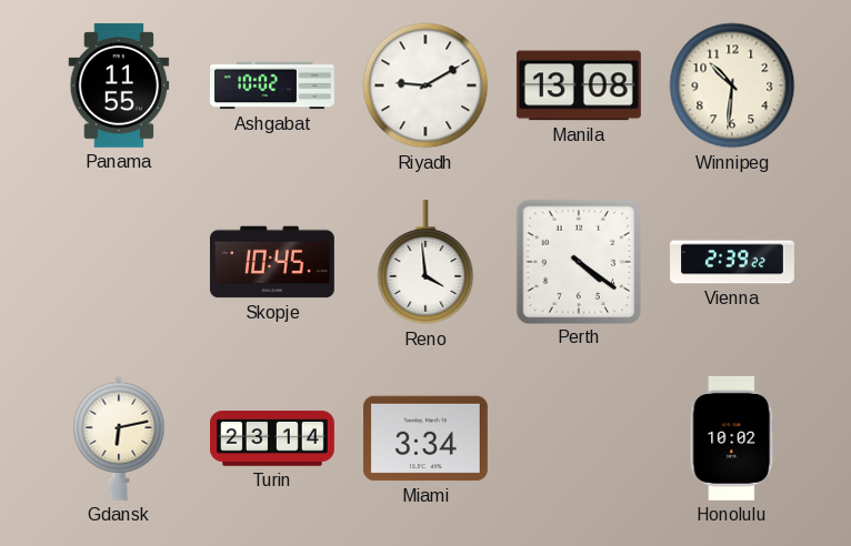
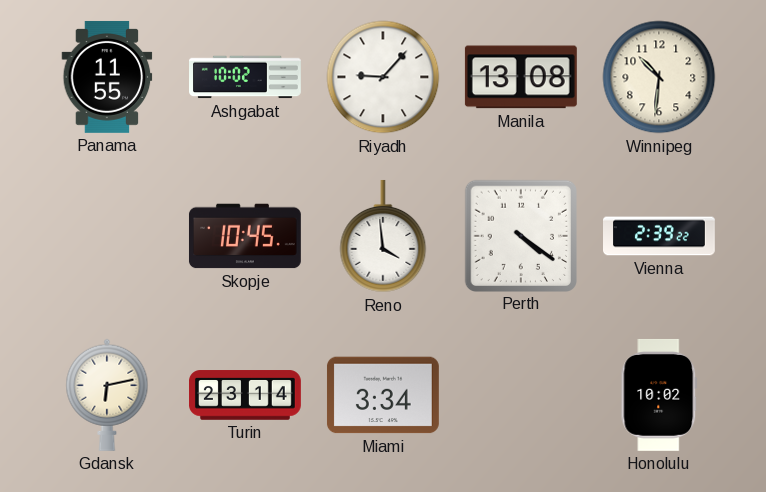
Riyadh: 9:10 -> 9:07 (383, 77)
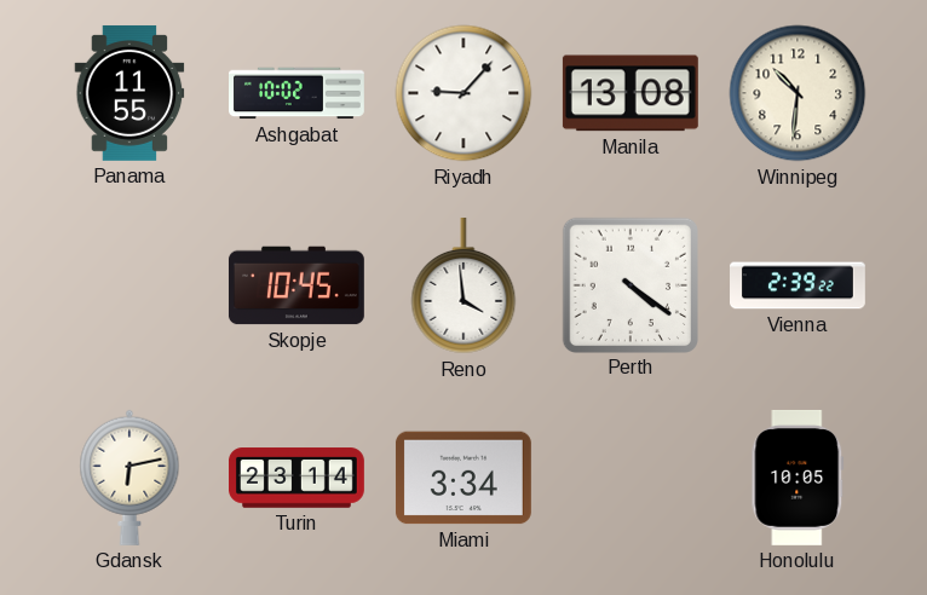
Honolulu: 10:02 -> 10:05 (798, 478)
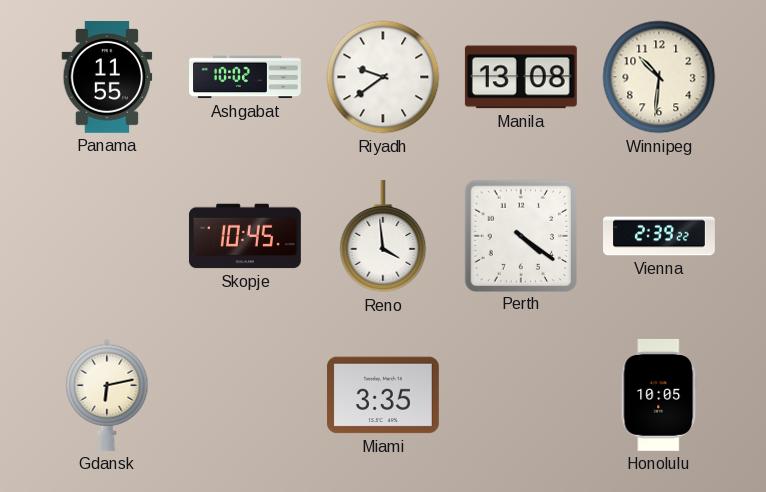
Riyadh: 9:07 -> 9:39 (383, 77)
Turin: 23:14 -> none (298, 478)
Miami: 3:34 -> 3:35 (383, 395)
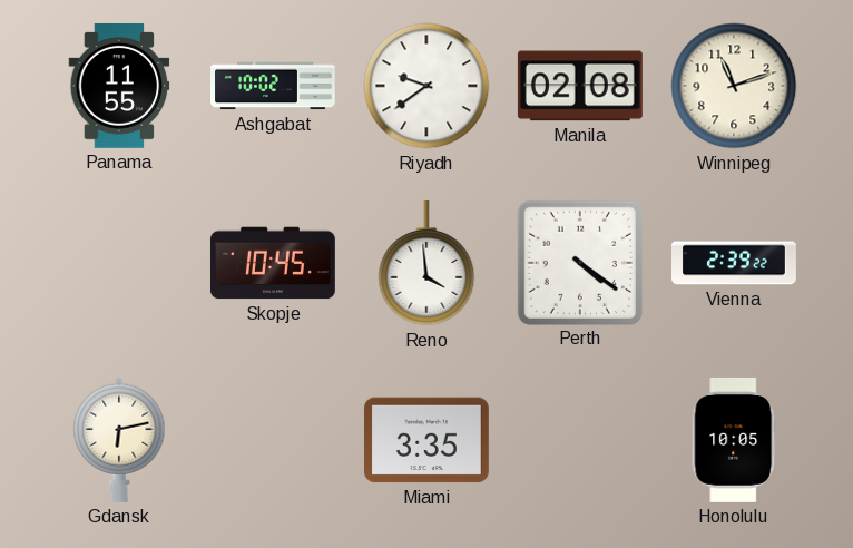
Manila: 13:08 -> 02:08 (580, 86)
Winnipeg: 10:31 -> 11:12 (734, 86)
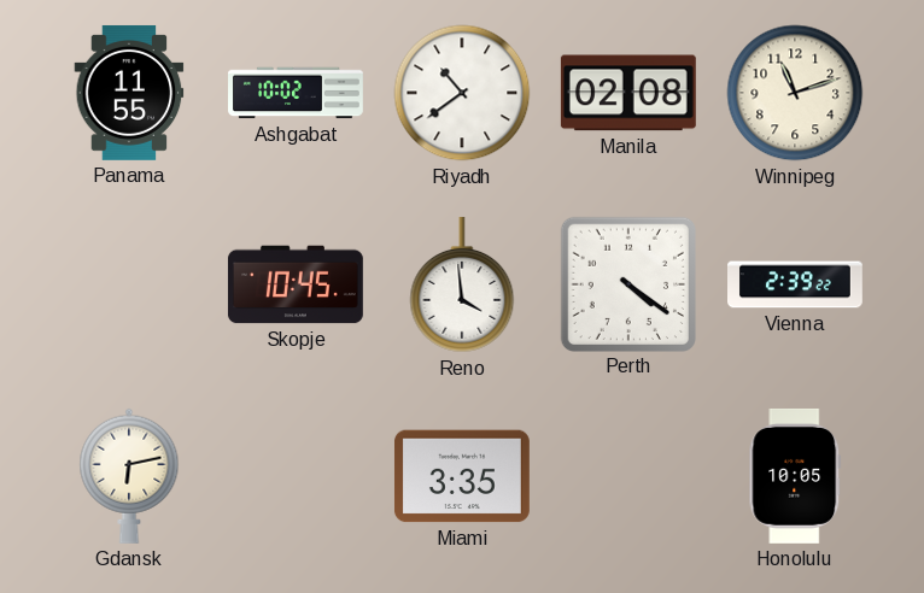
Riyadh: 9:39 -> 10:39 (462, 93)
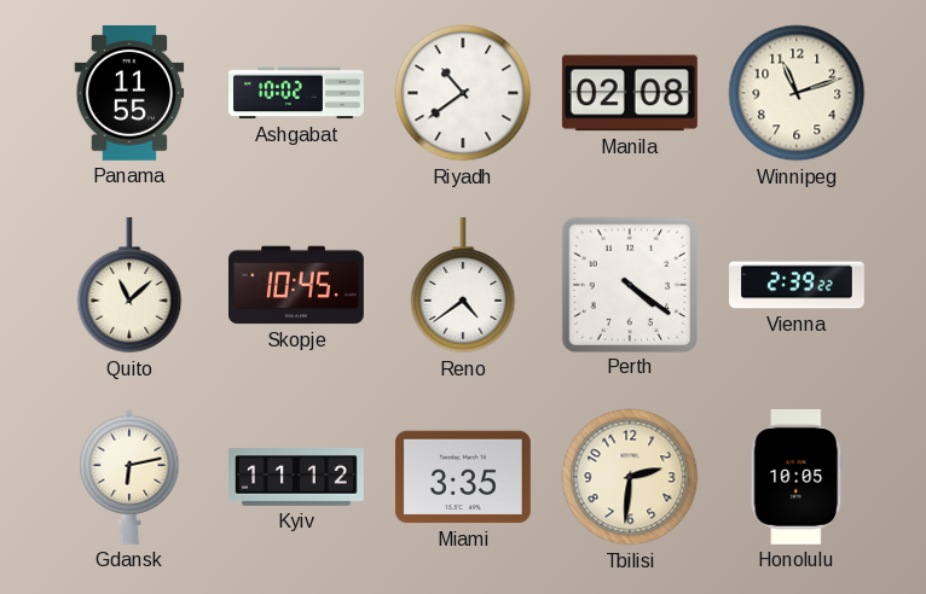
Quito: none -> 11:08 (129, 285)
Reno: 3:59 -> 4:39 (463, 285)
Kyiv: none -> 11:12 (297, 477)
Tbilisi: none -> 2:31 (630, 477)
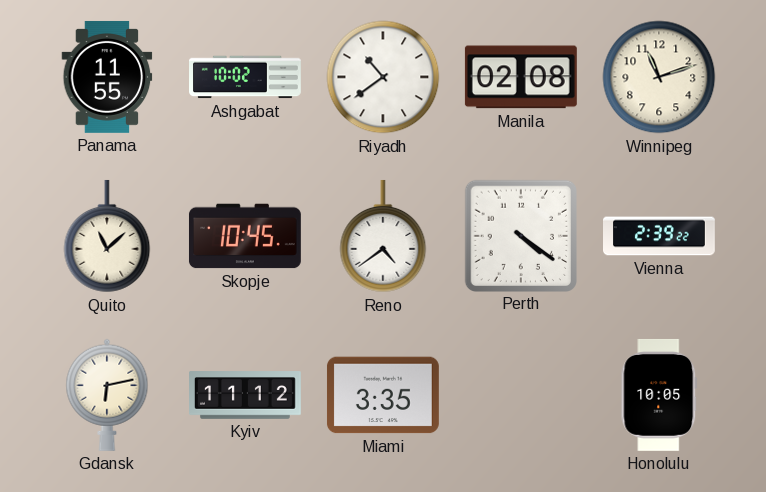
Tbilisi: 2:31 -> none (630, 477)
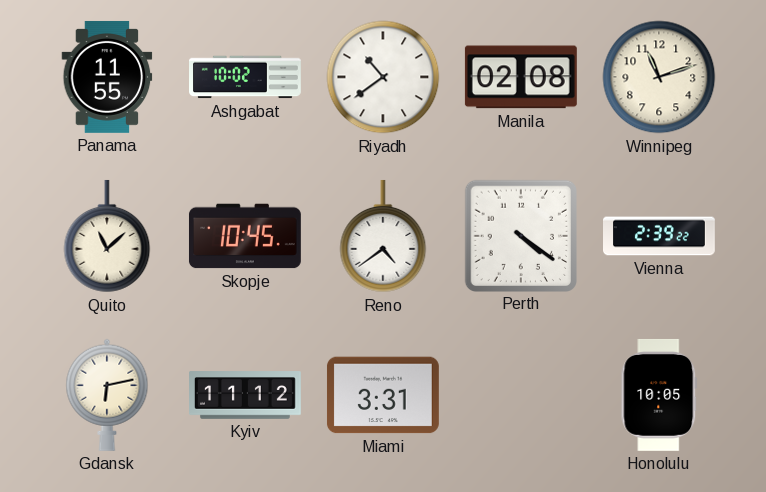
Miami: 3:35 -> 3:31 (383, 395)
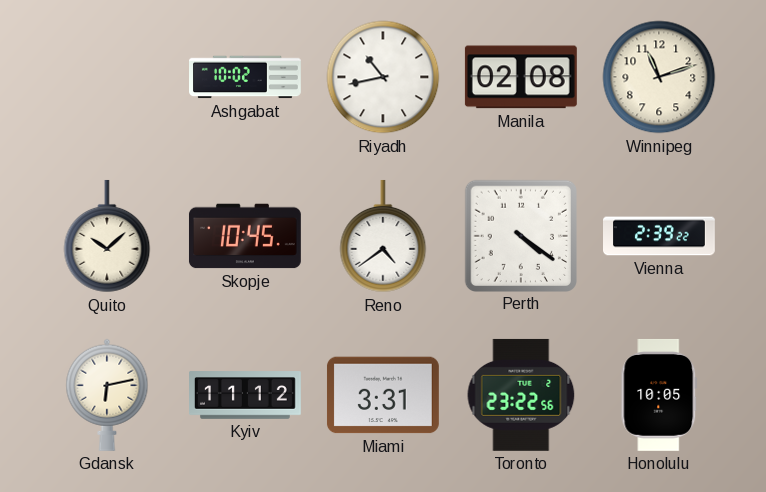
Panama: 11:55 -> none (107, 77)
Riyadh: 10:39 -> 10:43 (383, 77)
Quito: 11:08 -> 10:08 (107, 236)
Toronto: none -> 23:22 (521, 395)
